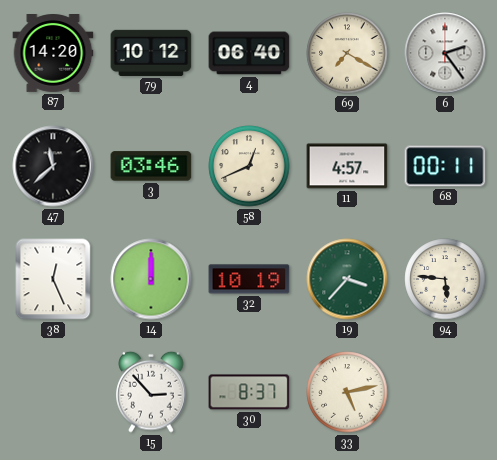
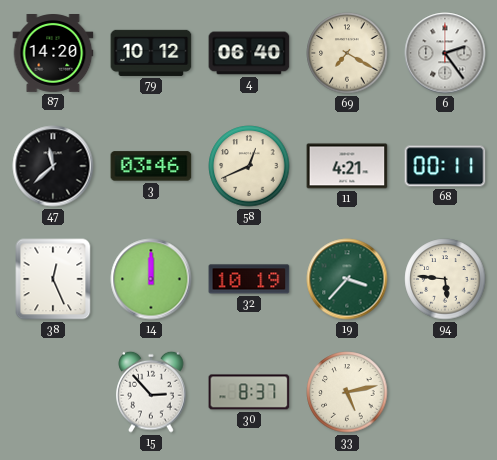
11: 4:57 -> 4:21 (347, 166)
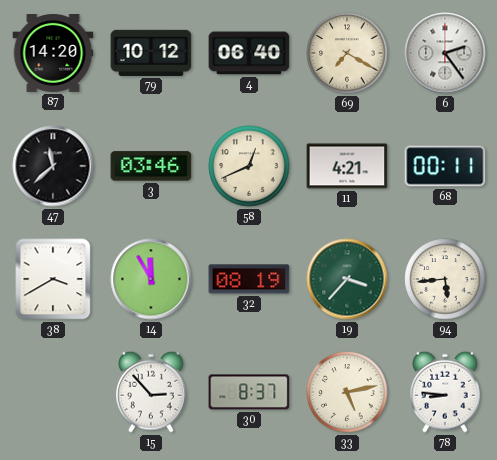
38: 12:26 -> 3:40 (53, 279)
14: 12:00 -> 11:55 (151, 279)
32: 10:19 -> 08:19 (249, 279)
94: 5:46 -> 5:44 (445, 279)
78: none -> 8:46 (445, 392)
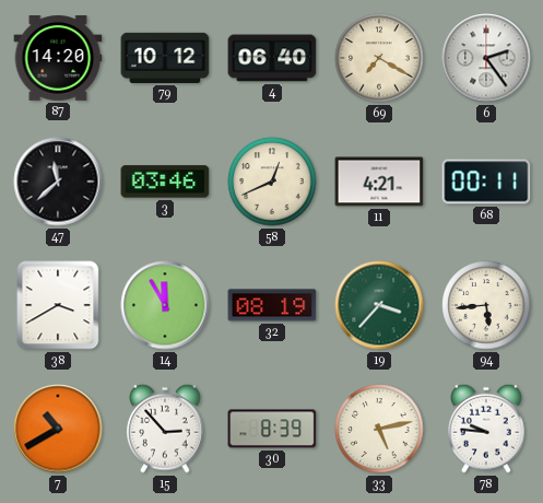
7: none -> 10:40 (58, 429)
30: 8:37 -> 8:39 (272, 429)
78: 8:46 -> 9:46 (486, 429)
